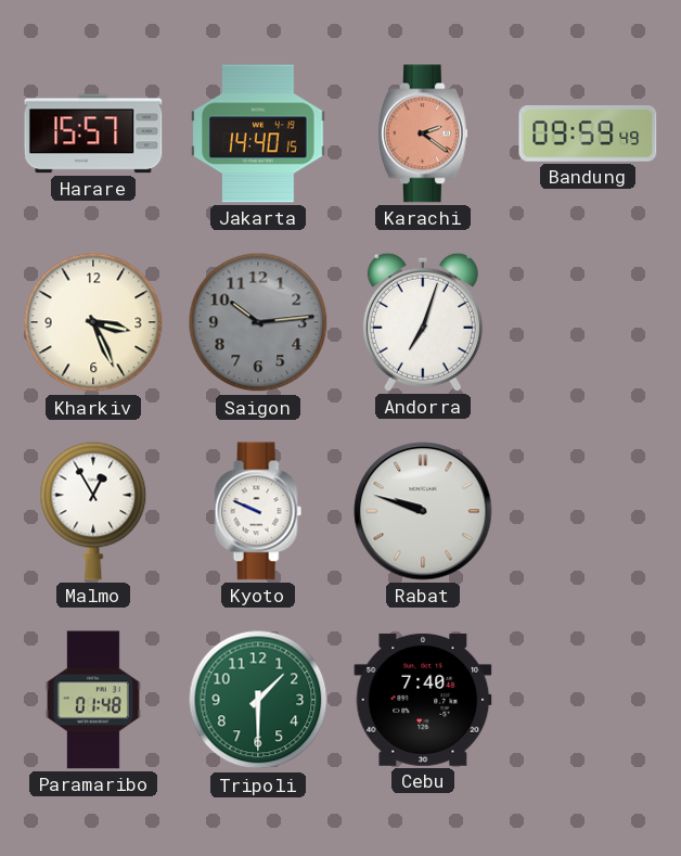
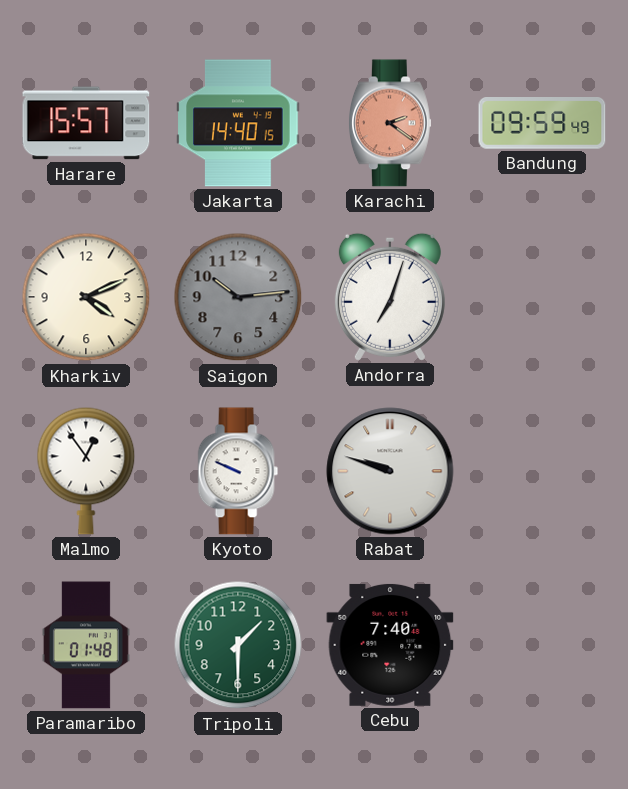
Kharkiv: 3:26 -> 4:11 (86, 297)
Malmo: 12:55 -> 12:54 (86, 471)
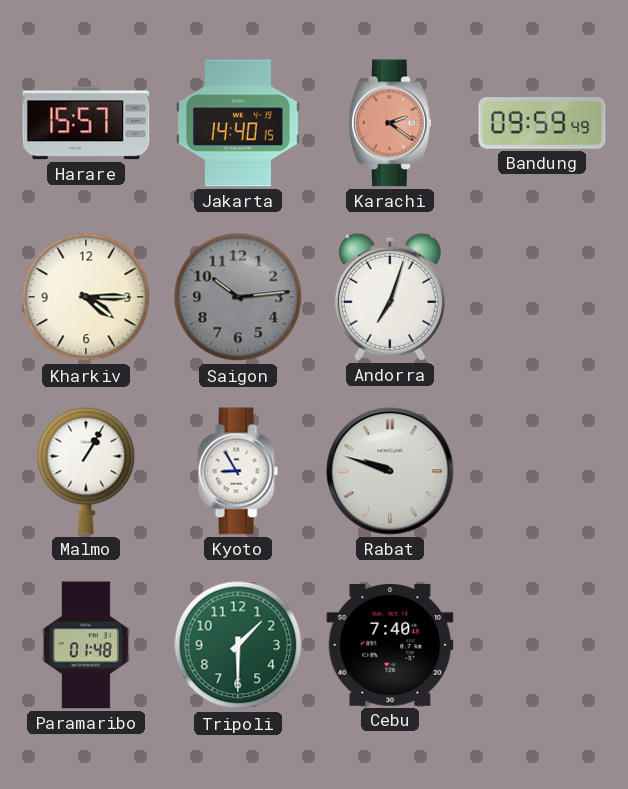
Kharkiv: 4:11 -> 4:15 (86, 297)
Malmo: 12:54 -> 1:05 (86, 471)
Kyoto: 9:49 -> 8:55 (238, 471)
